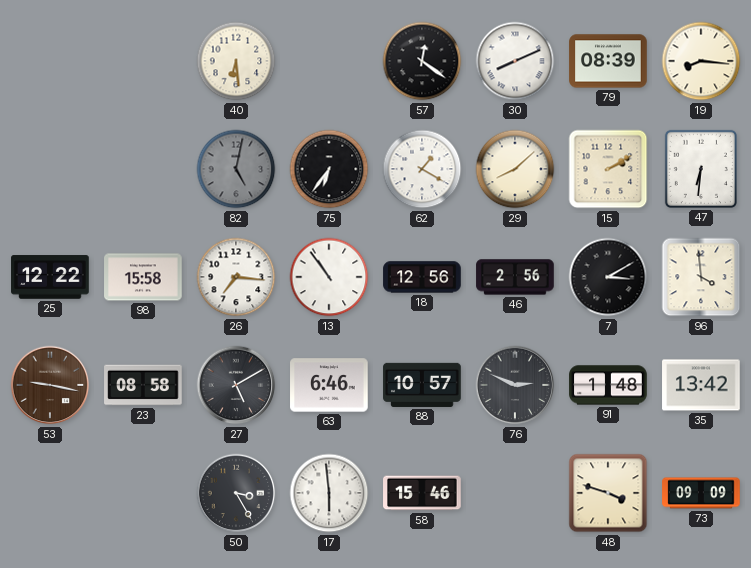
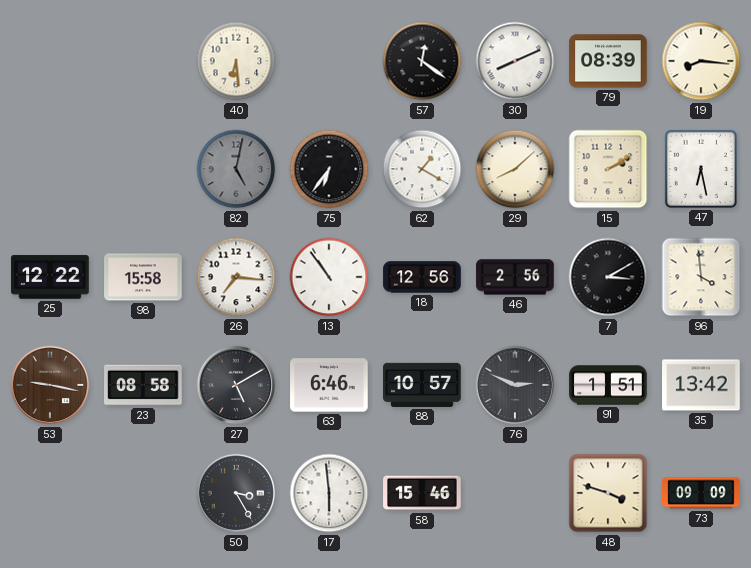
47: 6:31 -> 6:28 (701, 169)
91: 1:48 -> 1:51 (608, 385)
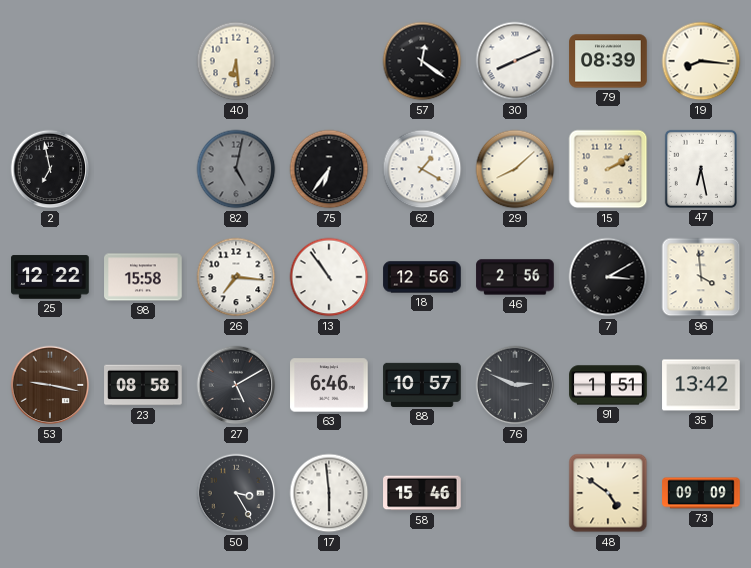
2: none -> 6:58 (50, 169)
48: 3:48 -> 4:51 (608, 493)
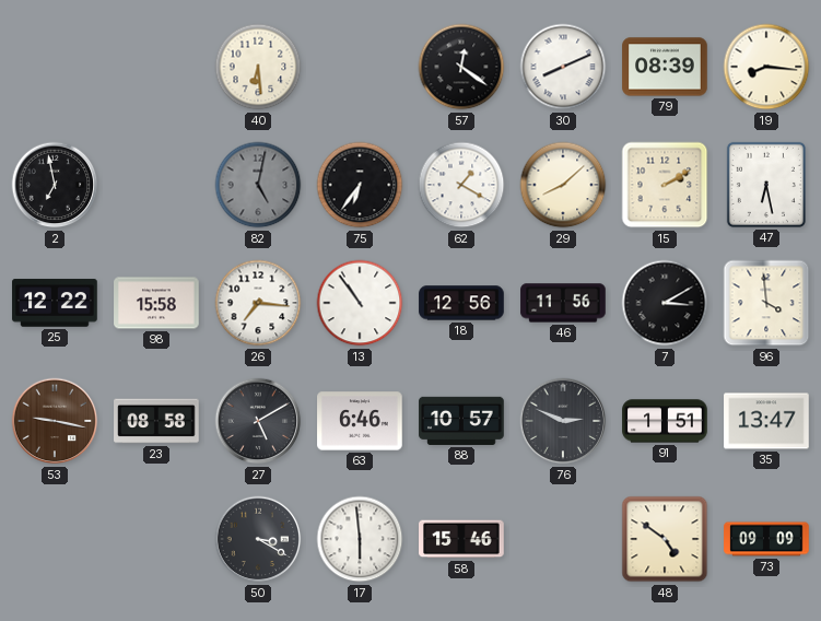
46: 2:56 -> 11:56 (563, 303)
35: 13:42 -> 13:47 (766, 421)
50: 3:25 -> 3:20 (258, 539)
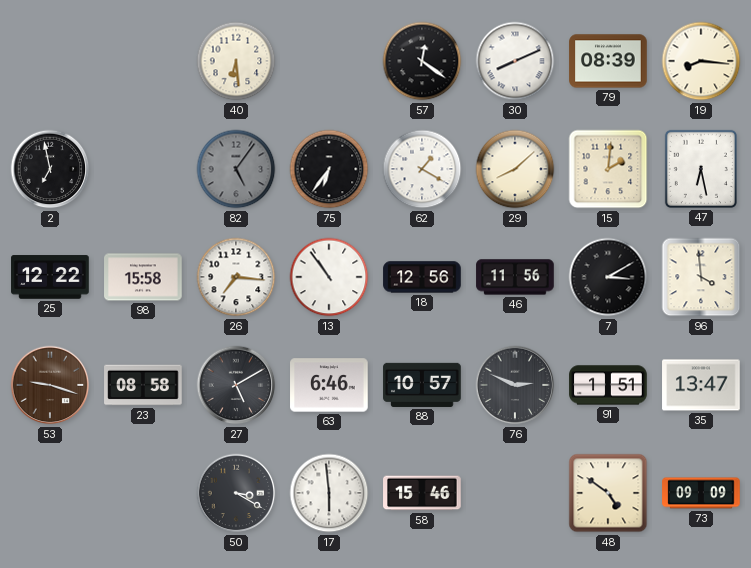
82: 5:02 -> 5:06 (236, 169)
15: 2:10 -> 2:01 (608, 169)
53: 9:17 -> 9:18 (50, 385)
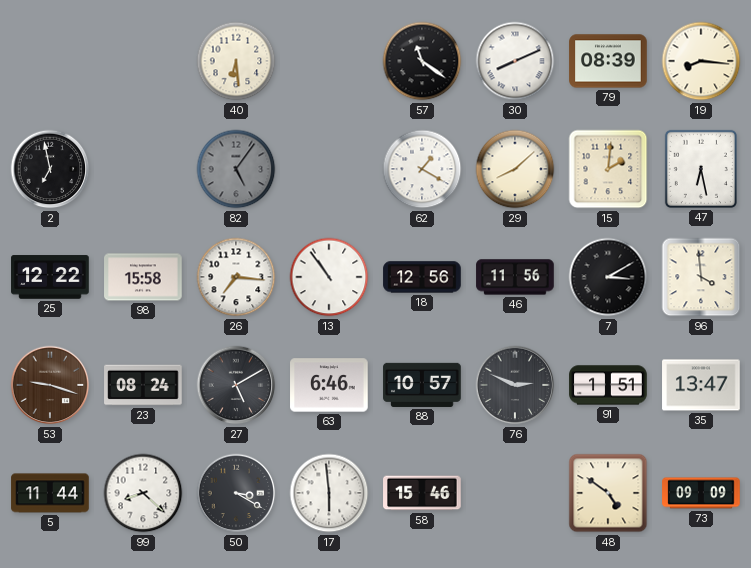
57: 12:21 -> 11:21 (422, 61)
75: 6:36 -> none (329, 169)
23: 08:58 -> 08:24 (143, 385)
5: none -> 11:44 (50, 493)
99: none -> 8:22 (143, 493)
